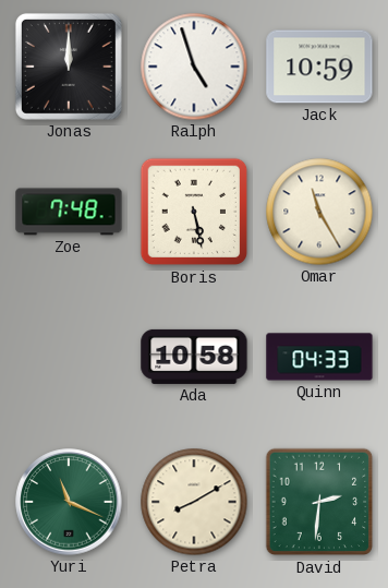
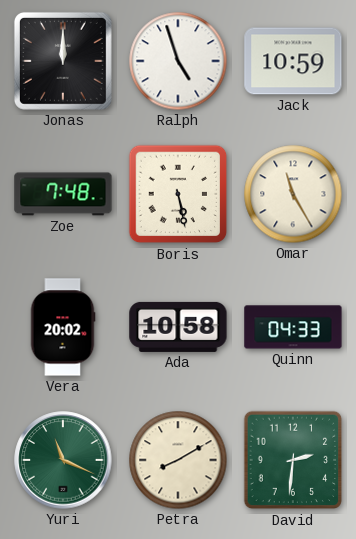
Vera: none -> 20:02 (63, 327)
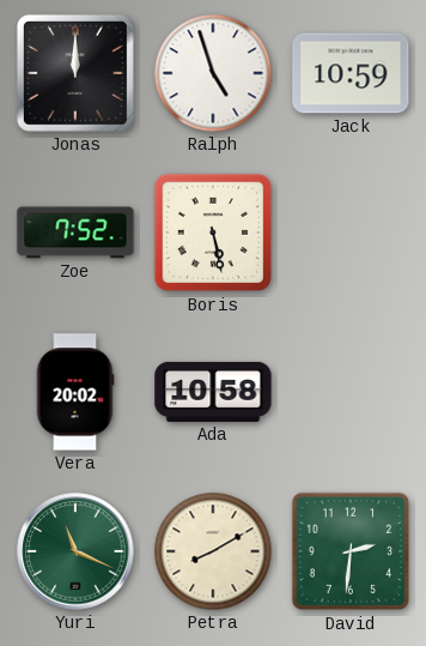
Zoe: 7:48 -> 7:52 (75, 233)
Omar: 11:25 -> none (293, 194)
Quinn: 04:33 -> none (293, 327)
